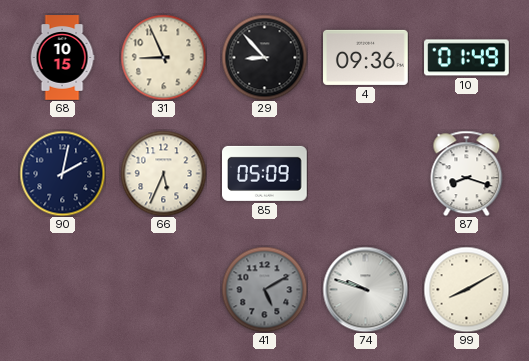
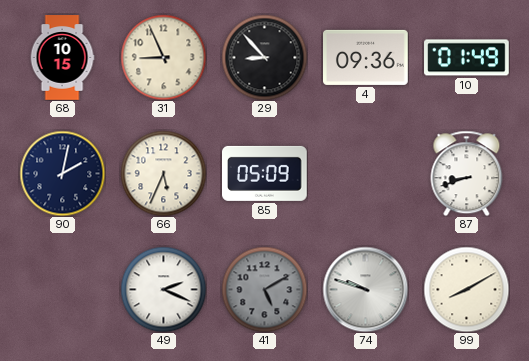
87: 8:18 -> 8:42 (467, 173)
49: none -> 2:19 (163, 289)
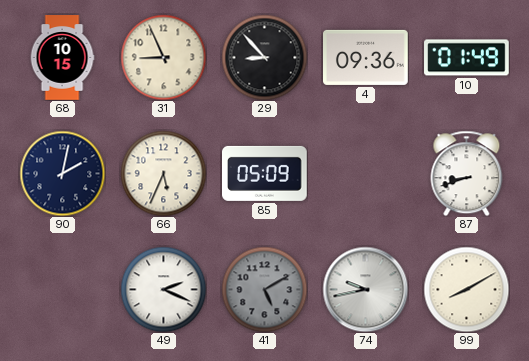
74: 9:48 -> 9:43 (365, 289)
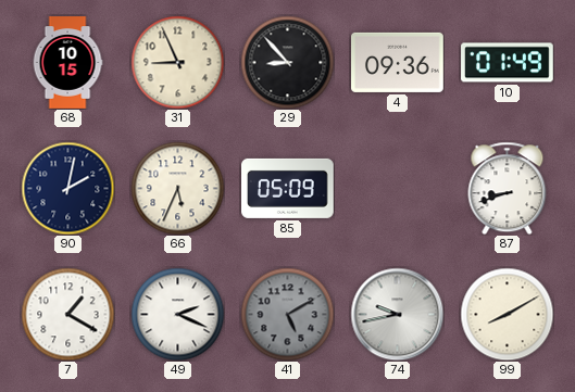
7: none -> 1:20 (67, 314)
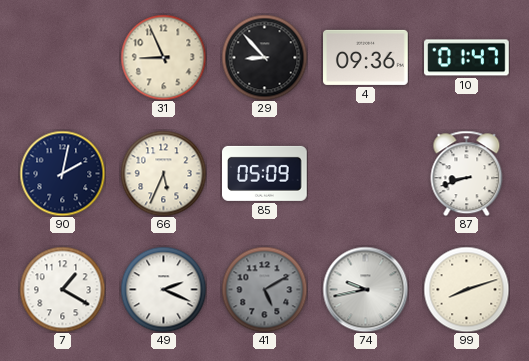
68: 10:15 -> none (67, 63)
10: 01:49 -> 01:47 (467, 58)
99: 8:10 -> 8:12 (466, 289)
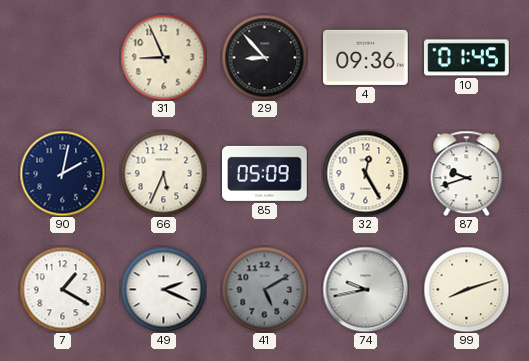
10: 01:47 -> 01:45 (467, 58)
32: none -> 12:25 (365, 173)
87: 8:42 -> 9:42 (467, 173)
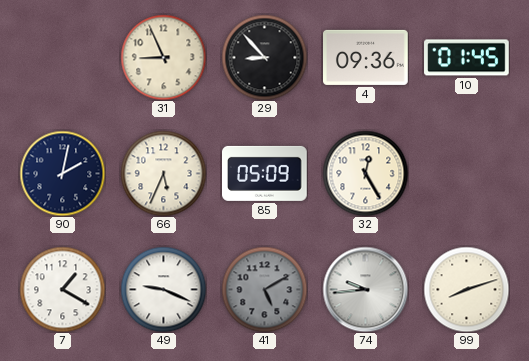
87: 9:42 -> none (467, 173)
49: 2:19 -> 9:19 (163, 289)
74: 9:43 -> 9:44 (365, 289)
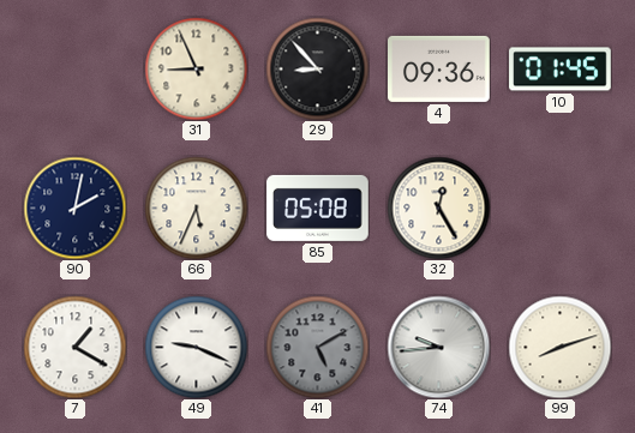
85: 05:09 -> 05:08 (318, 208)
